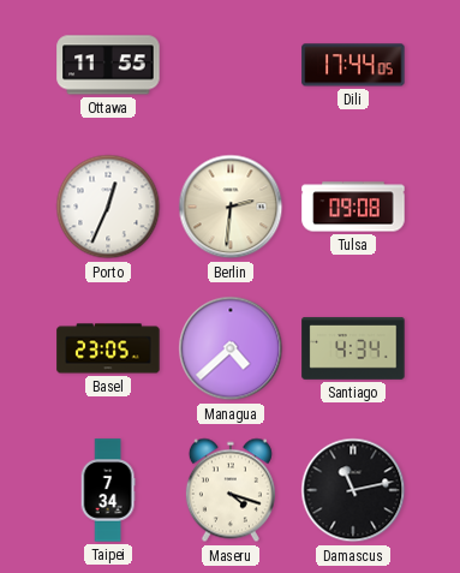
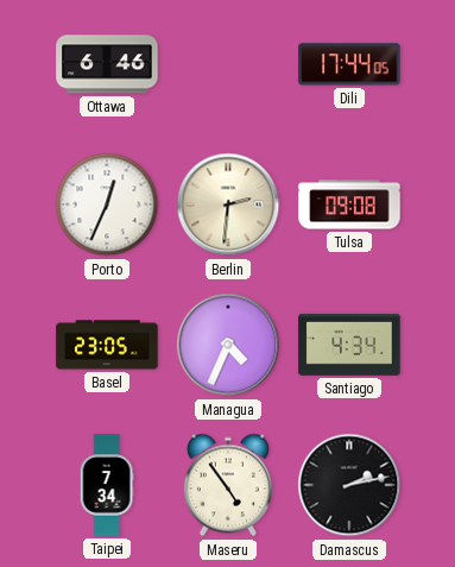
Ottawa: 11:55 -> 6:46 (107, 64)
Managua: 4:38 -> 4:34 (228, 345)
Maseru: 4:18 -> 4:54 (228, 485)
Damascus: 11:13 -> 2:13 (349, 485)
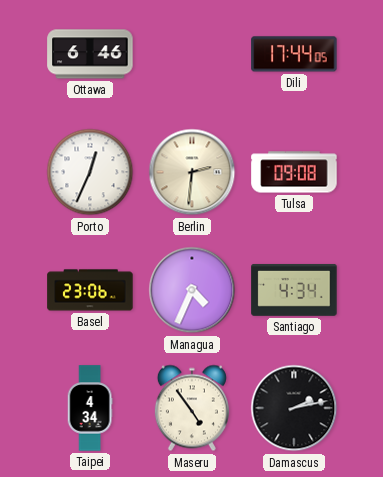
Basel: 23:05 -> 23:06 (90, 290)
Taipei: 7:34 -> 4:34 (90, 408)
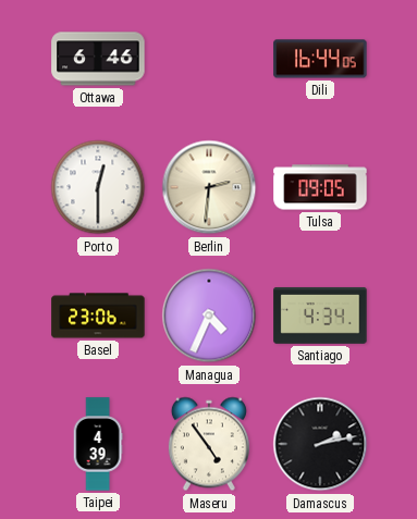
Dili: 17:44 -> 16:44 (320, 59)
Porto: 12:34 -> 12:30 (98, 187)
Tulsa: 09:08 -> 09:05 (320, 187)
Taipei: 4:34 -> 4:39 (98, 444)
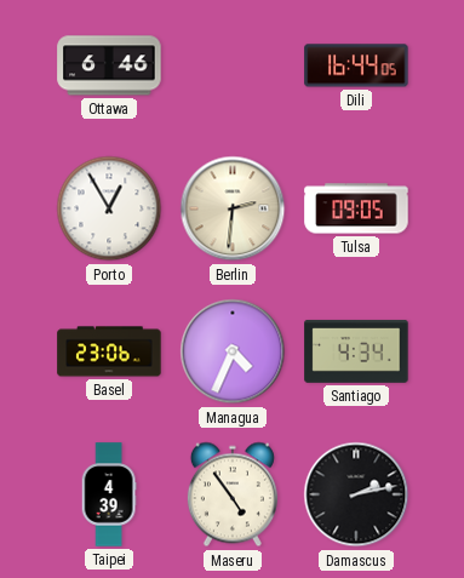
Porto: 12:30 -> 12:55 (109, 208)
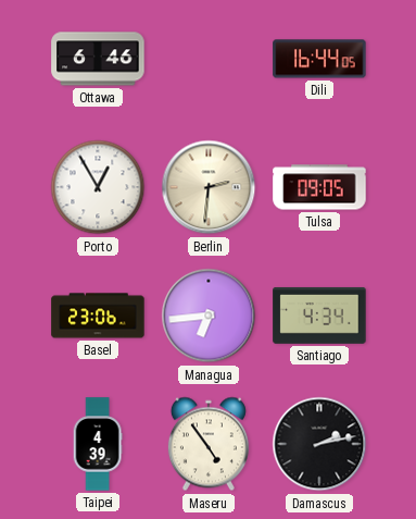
Managua: 4:34 -> 6:44 (209, 316)
